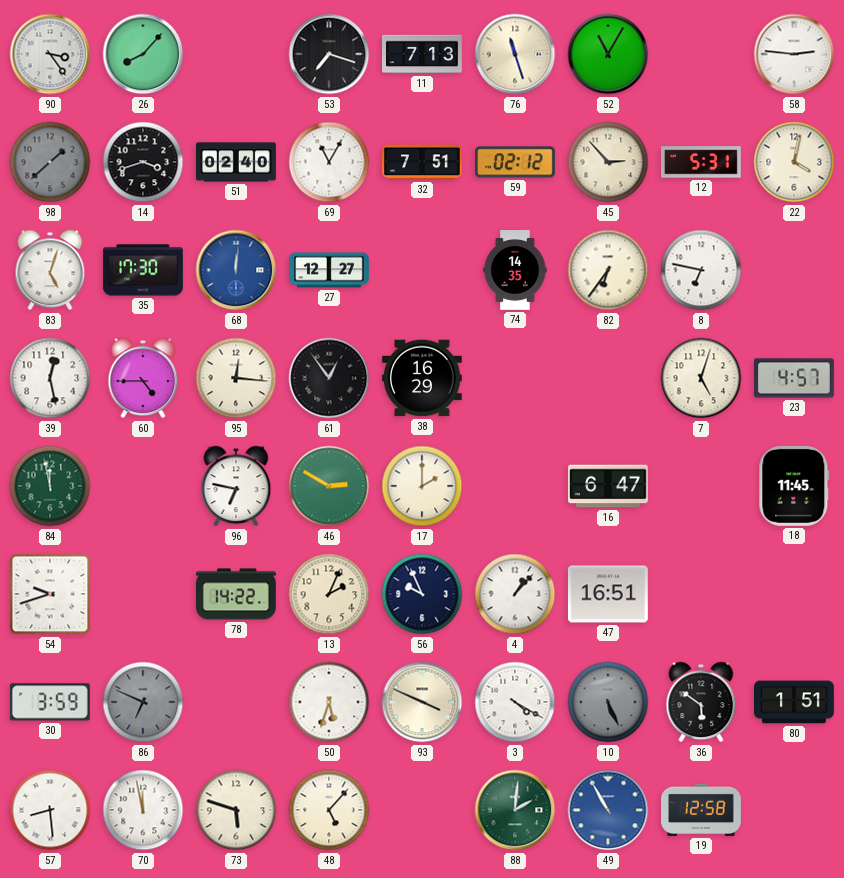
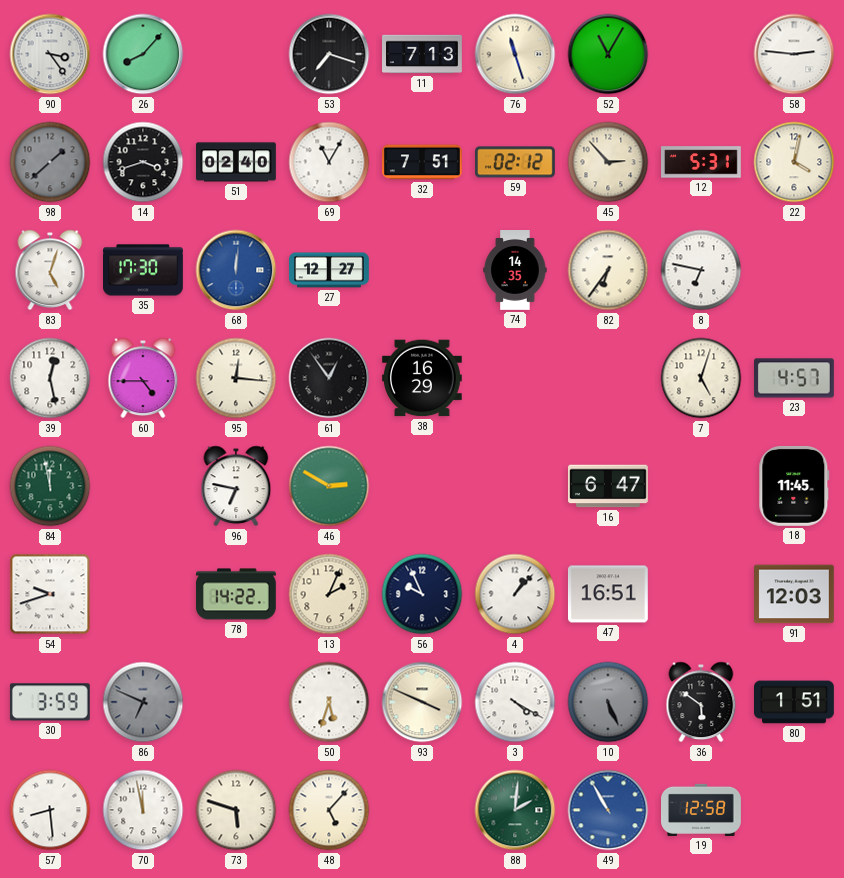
17: 2:00 -> none (422, 486)
91: none -> 12:03 (795, 594)
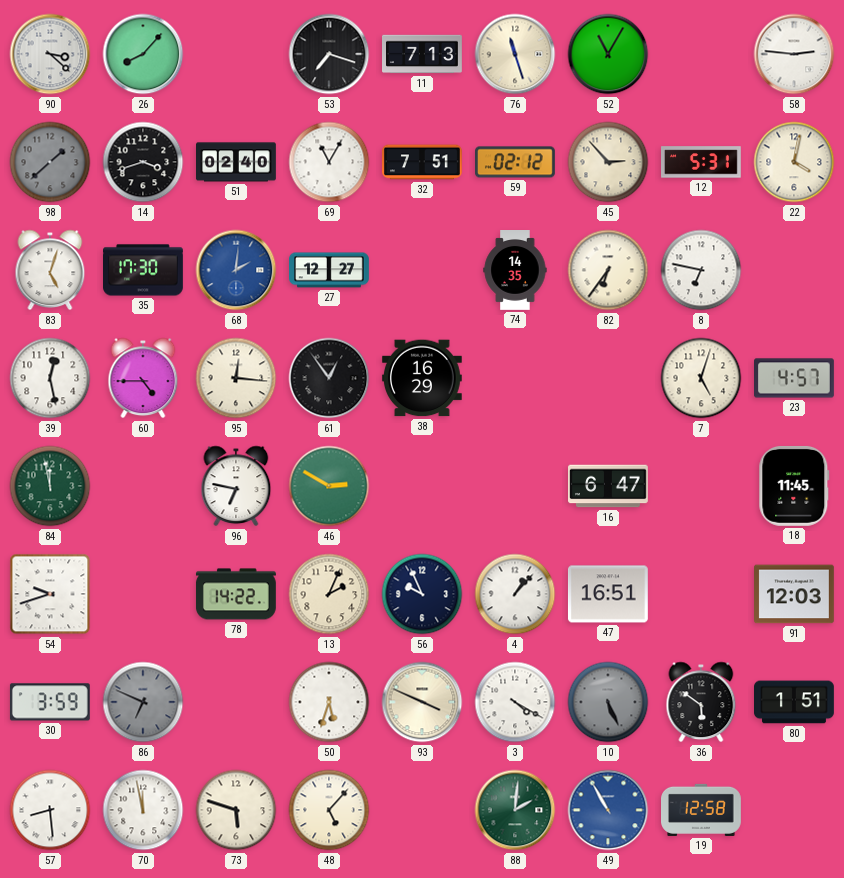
90: 3:24 -> 3:22 (50, 54)
68: 12:01 -> 2:01 (236, 270)
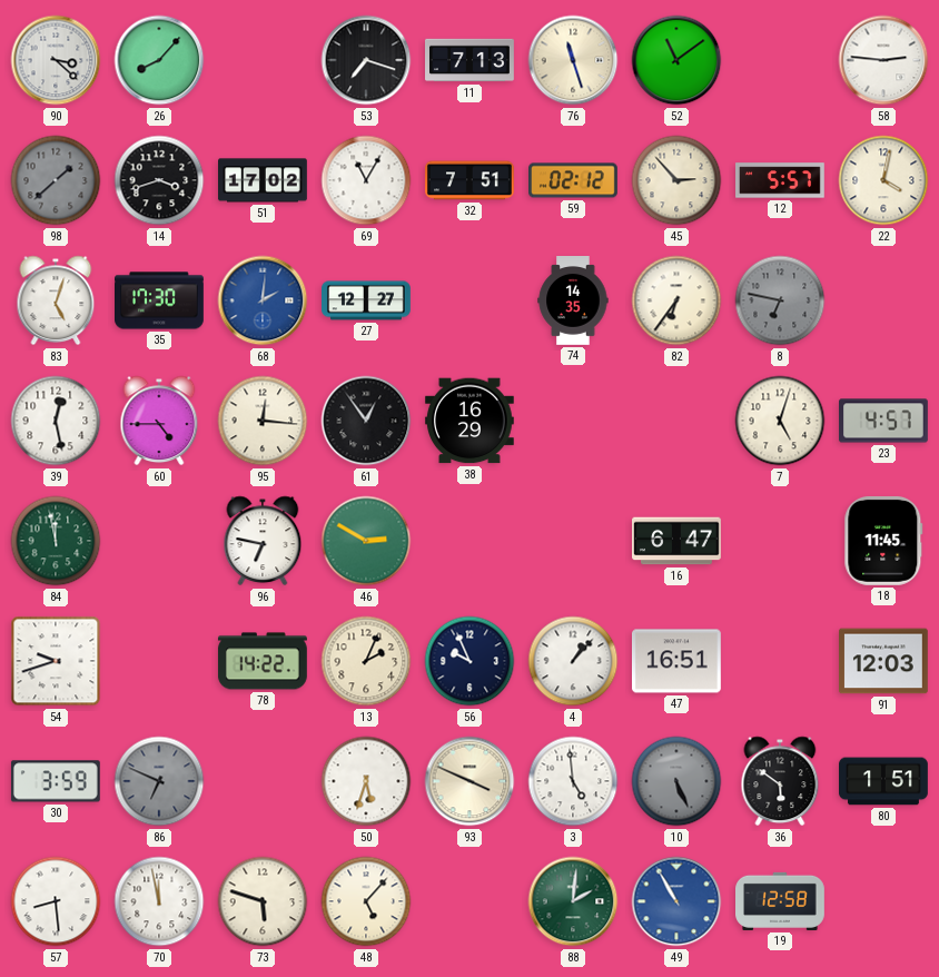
52: 11:05 -> 11:09 (676, 60)
51: 02:40 -> 17:02 (264, 180)
12: 5:31 -> 5:57 (781, 180)
8 dial: white -> grey (780, 300)
3: 4:20 -> 4:59 (573, 781)
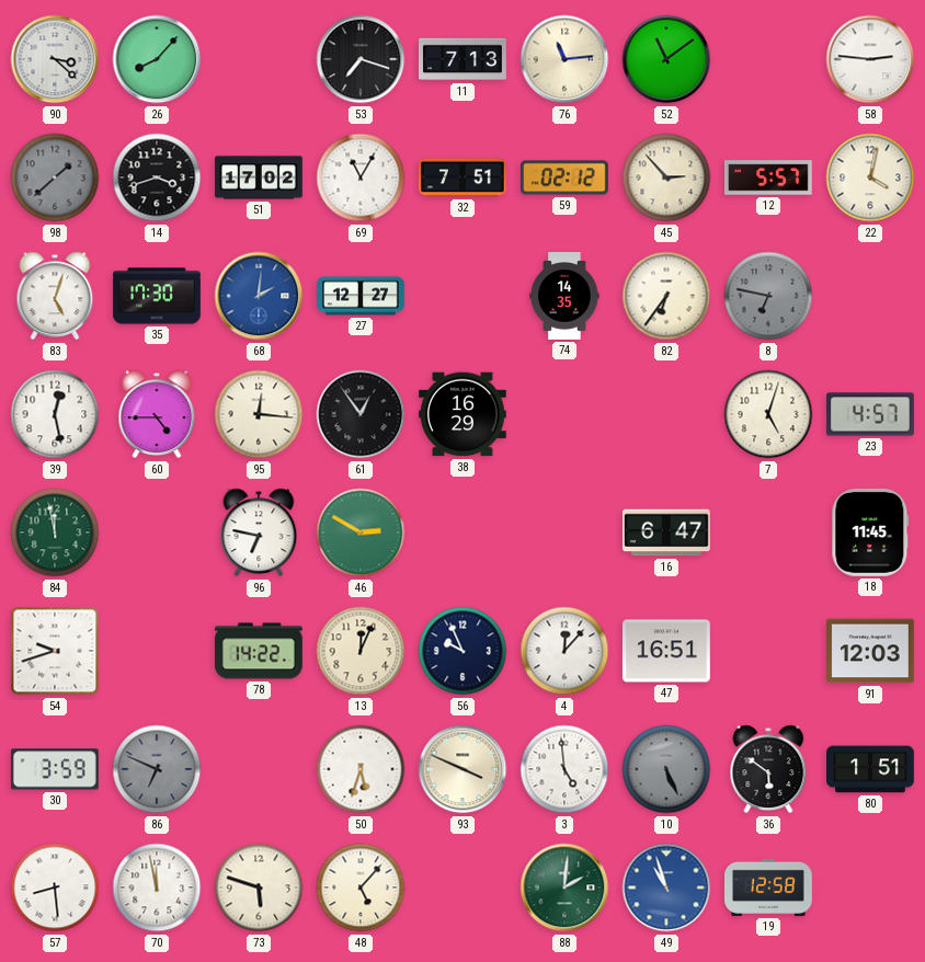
76: 11:27 -> 11:14 (564, 59)
13: 2:04 -> 12:04 (361, 651)
4: 1:07 -> 12:07 (564, 651)
49: 10:55 -> 10:57 (666, 887)
